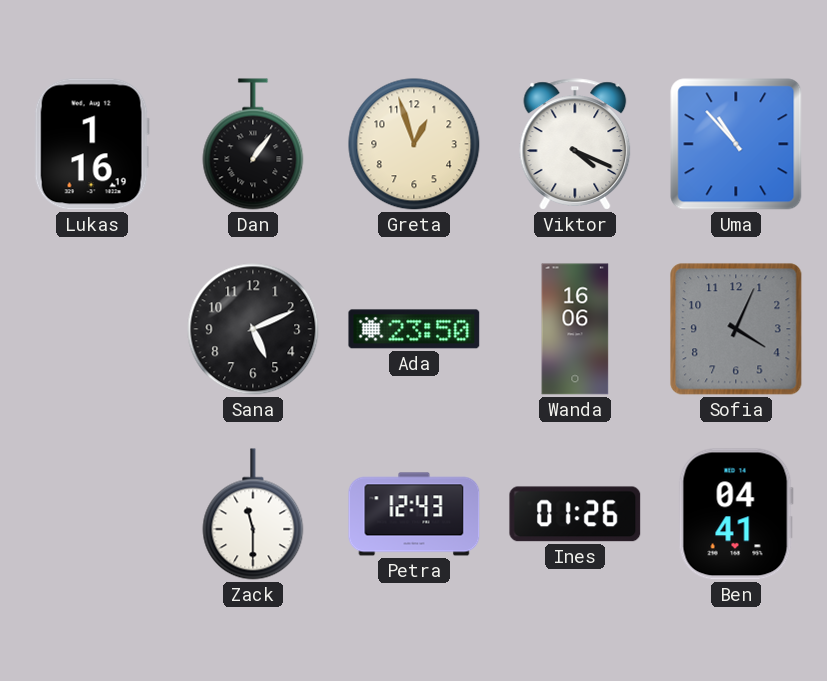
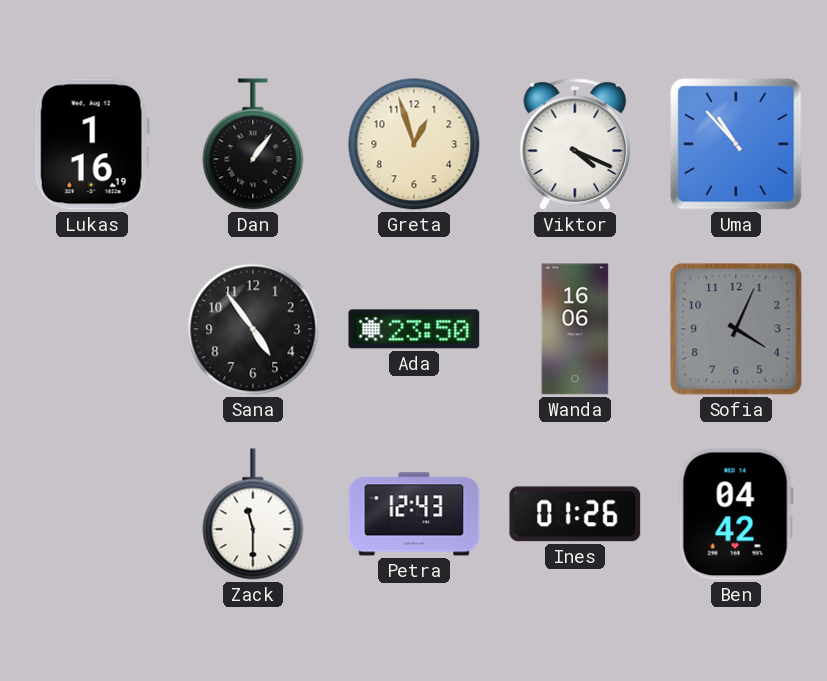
Sana: 5:11 -> 4:54 (253, 329)
Ben: 04:41 -> 04:42 (736, 514)
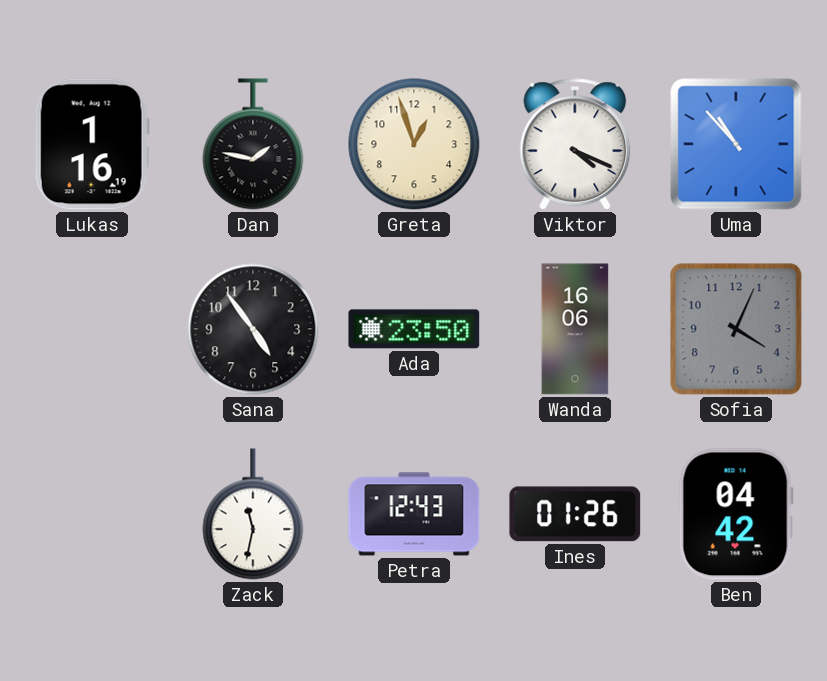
Dan: 1:06 -> 1:47 (253, 144)
Zack: 11:30 -> 11:32 (253, 514)
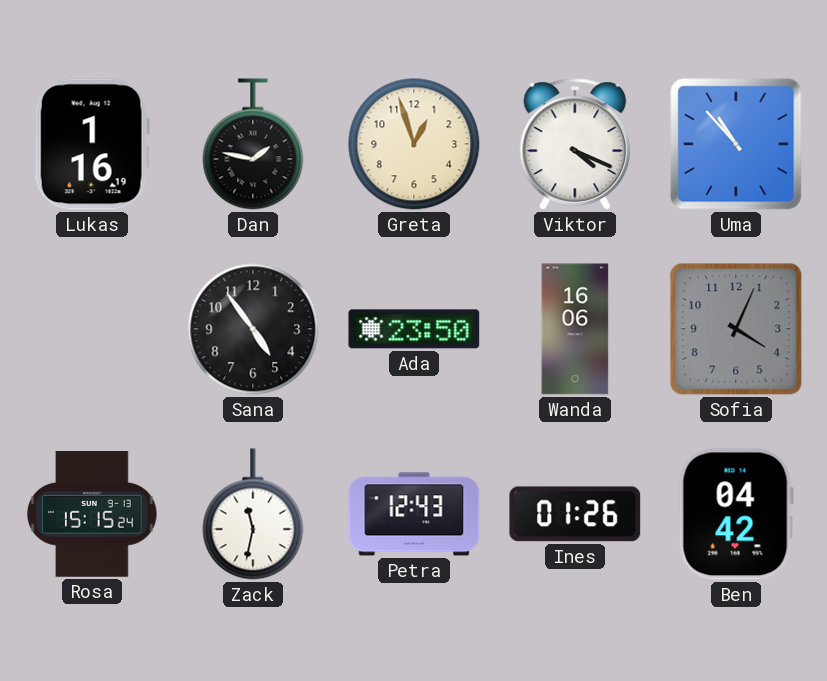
Rosa: none -> 15:15 (92, 515)
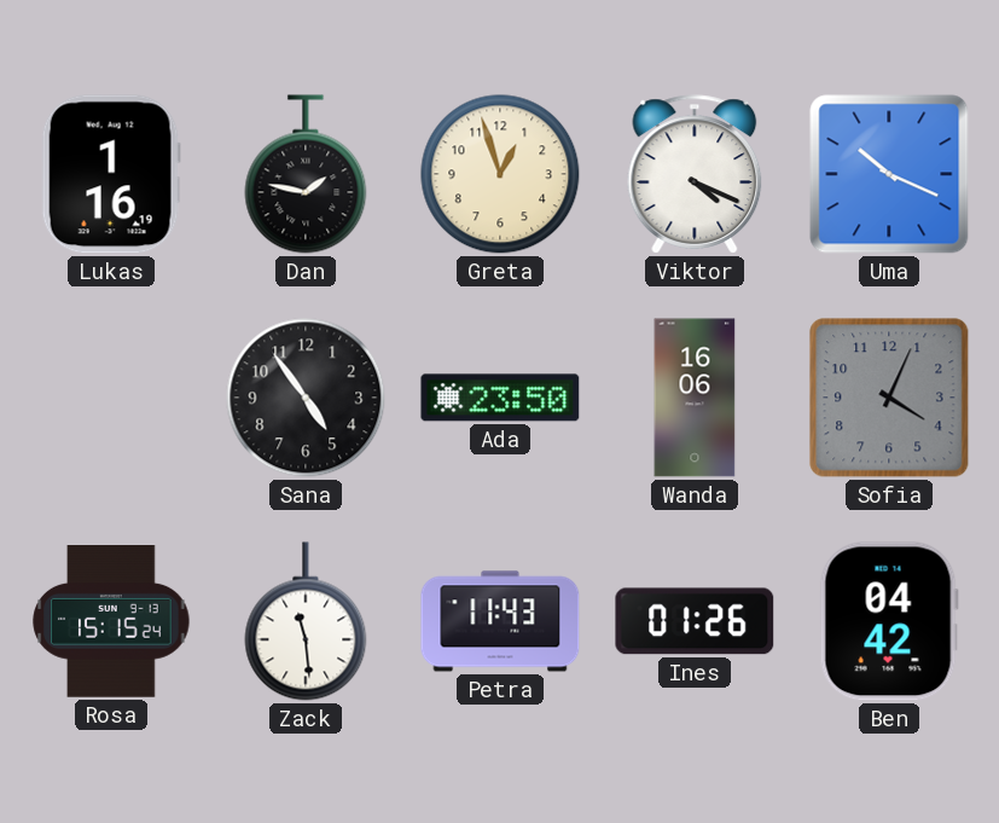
Uma: 10:53 -> 10:19 (889, 174)
Zack: 11:32 -> 11:29 (306, 621)
Petra: 12:43 -> 11:43 (500, 621)
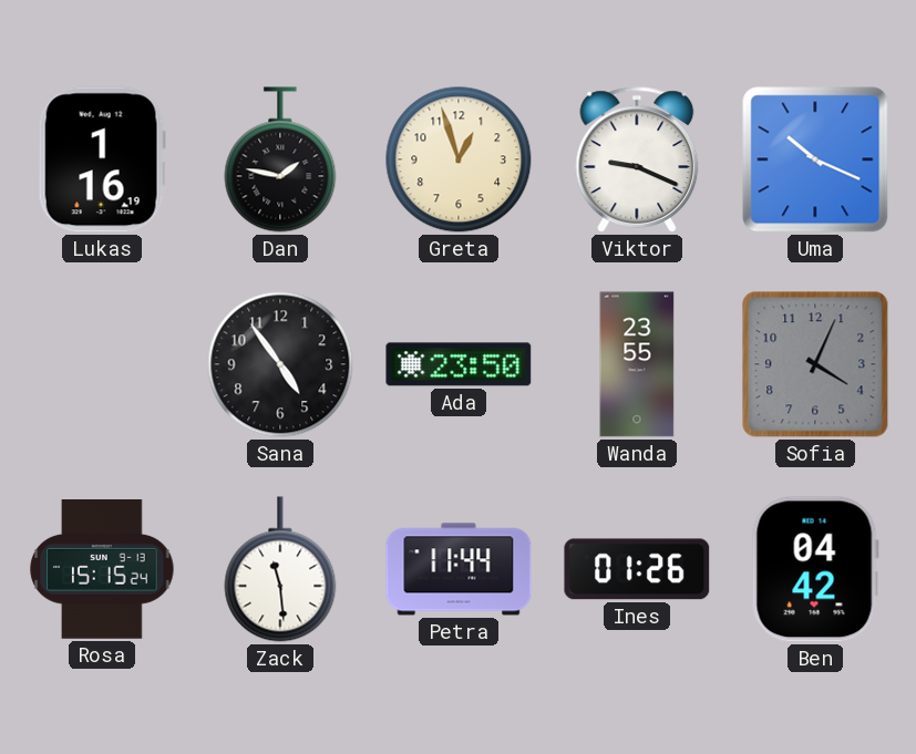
Viktor: 4:19 -> 9:19 (637, 159)
Wanda: 16:06 -> 23:55 (637, 364)
Petra: 11:43 -> 11:44 (459, 569)
